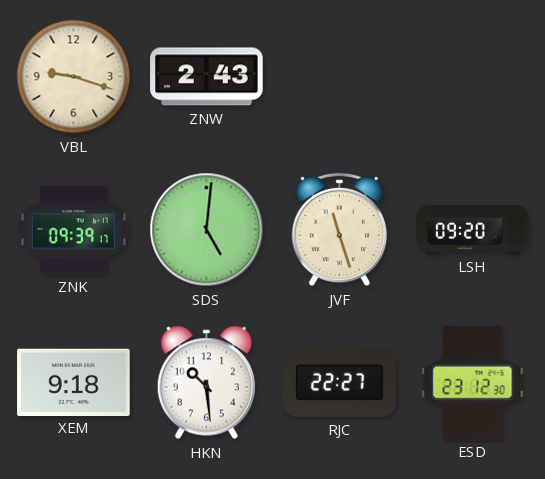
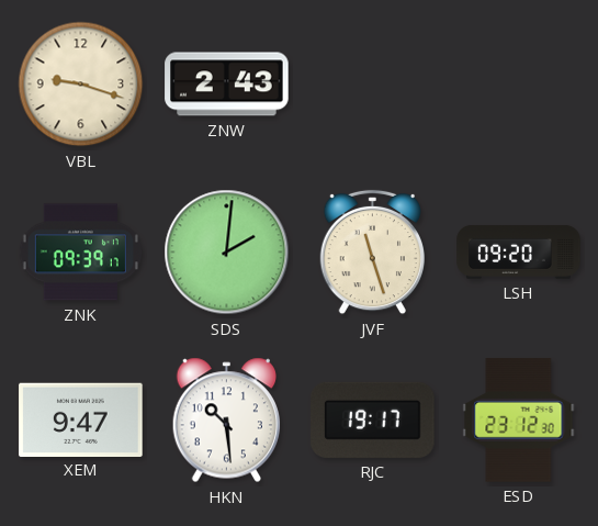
SDS: 5:01 -> 2:01 (227, 253)
XEM: 9:18 -> 9:47 (81, 419)
RJC: 22:27 -> 19:17 (373, 419)
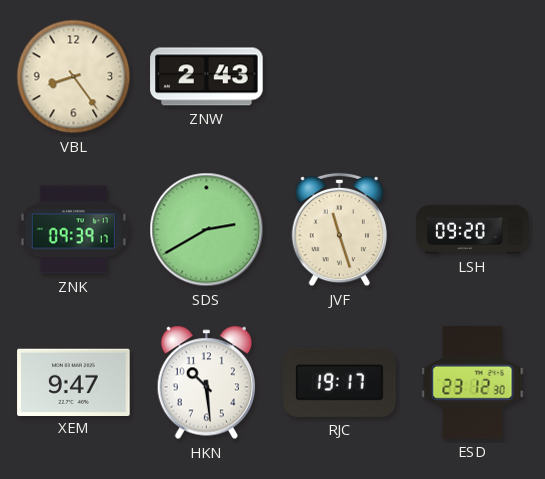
VBL: 9:18 -> 8:24 (74, 77)
SDS: 2:01 -> 2:40 (207, 230)
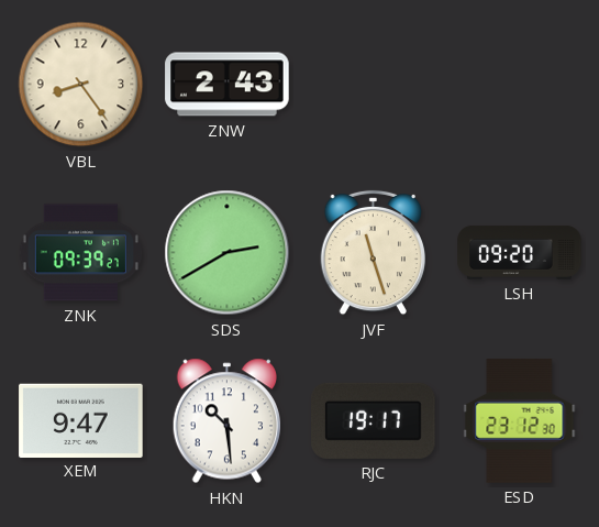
ZNK: 09:39:17 -> 09:39:27 (80, 253)
